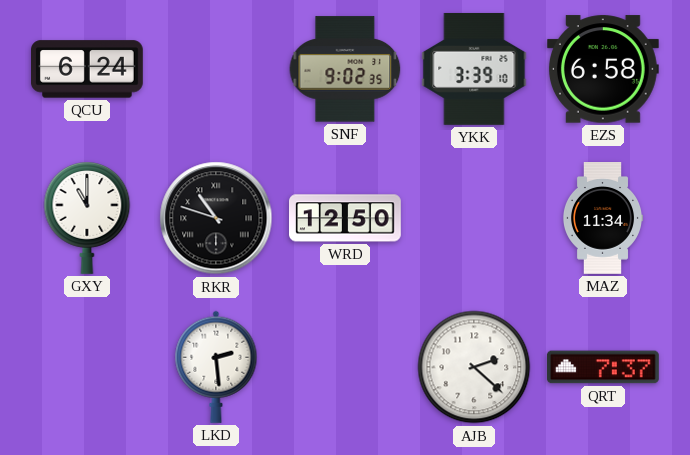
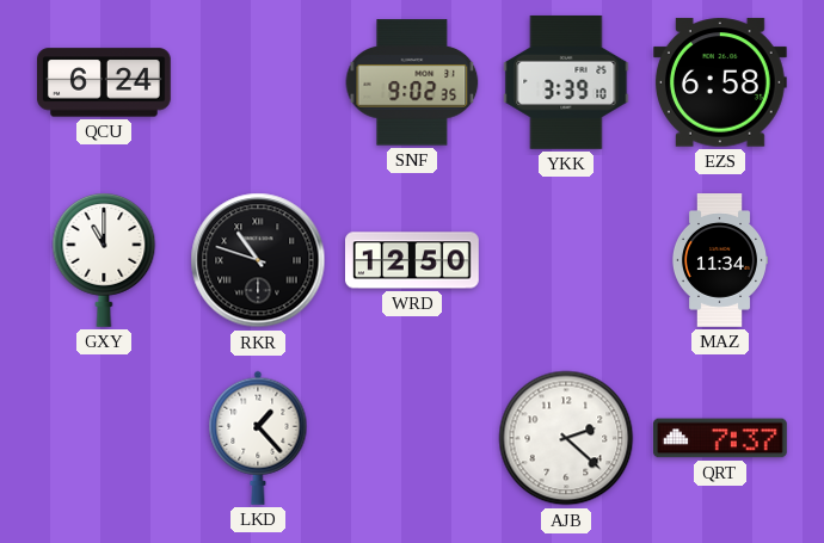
LKD: 2:29 -> 1:23 (258, 438)
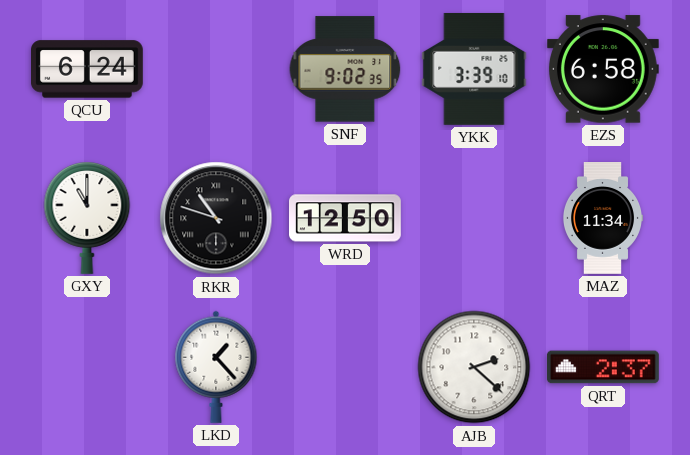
QRT: 7:37 -> 2:37 (603, 367)
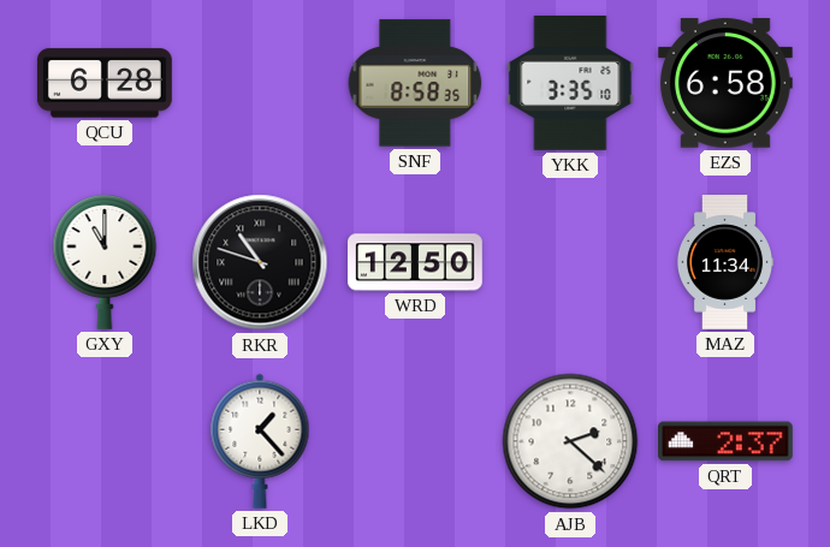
QCU: 6:24 -> 6:28 (106, 83)
SNF: 9:02 -> 8:58 (415, 83)
YKK: 3:39 -> 3:35 (570, 83)
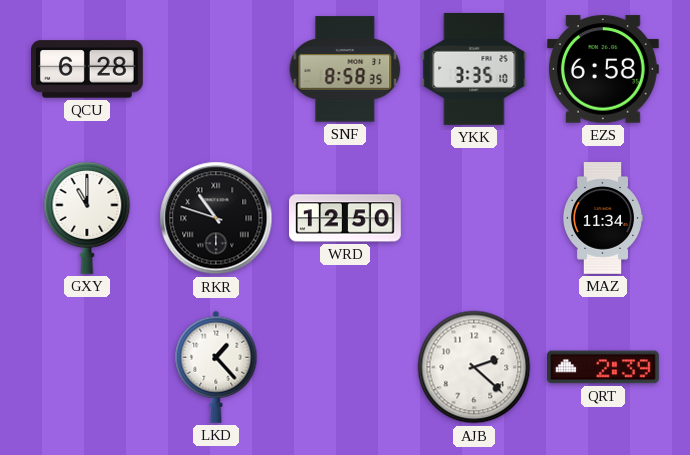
QRT: 2:37 -> 2:39 (603, 367)
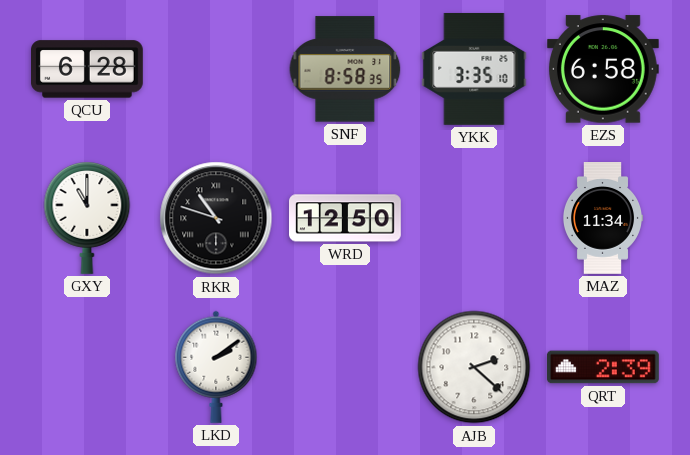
LKD: 1:23 -> 2:09 (216, 367)
